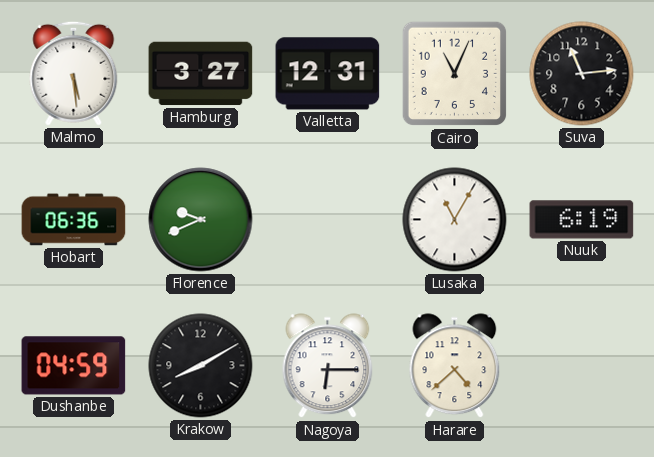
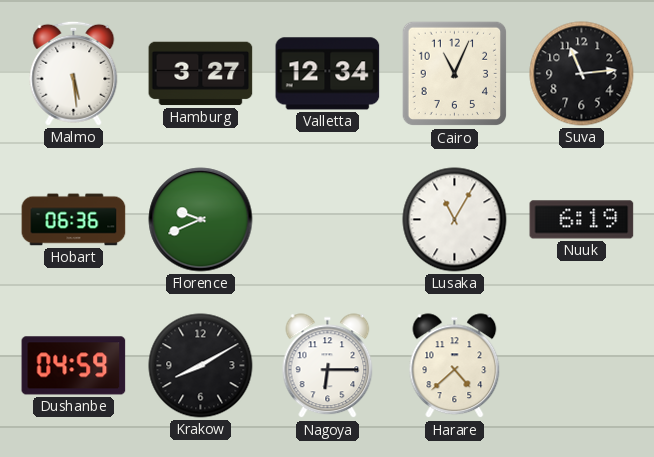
Valletta: 12:31 -> 12:34 (328, 74)
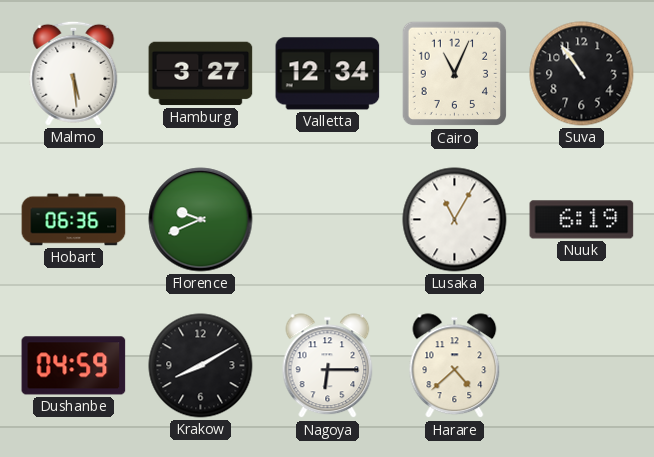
Suva: 11:14 -> 10:54 (582, 74)
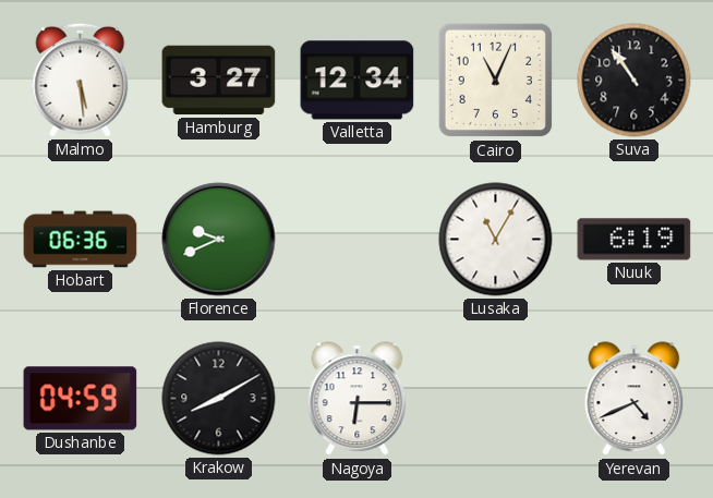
Harare: 4:38 -> none (455, 366)
Yerevan: none -> 4:41 (635, 399)
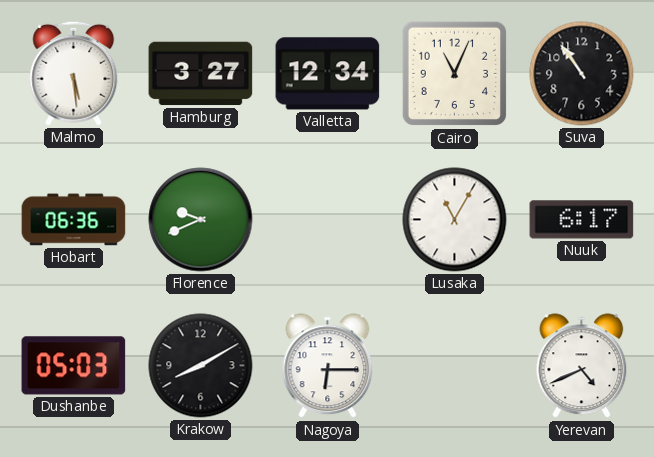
Nuuk: 6:19 -> 6:17 (582, 220)
Dushanbe: 04:59 -> 05:03 (74, 366)
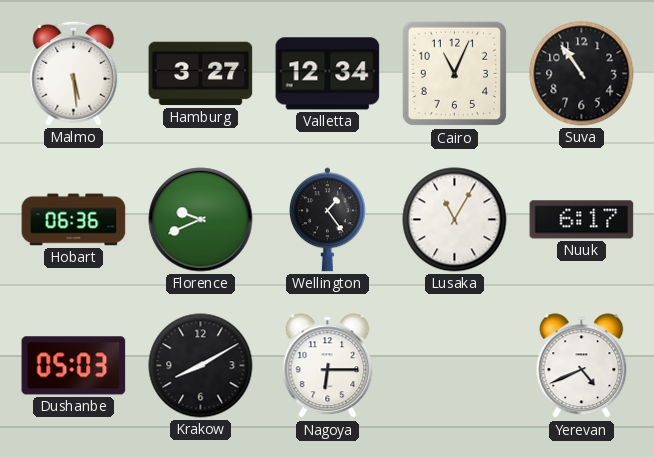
Wellington: none -> 1:24 (327, 220)
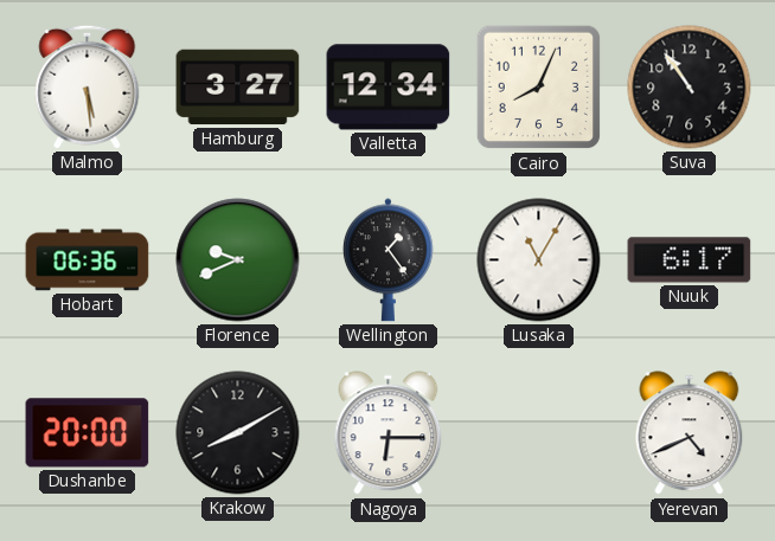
Cairo: 11:04 -> 8:04 (539, 88)
Dushanbe: 05:03 -> 20:00 (88, 433)
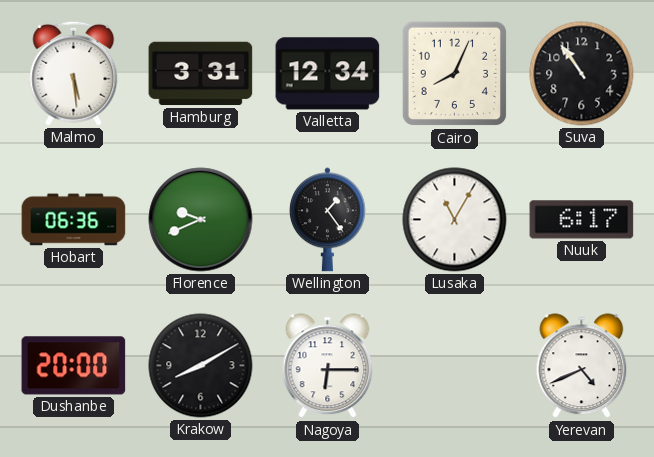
Hamburg: 3:27 -> 3:31 (201, 74)
